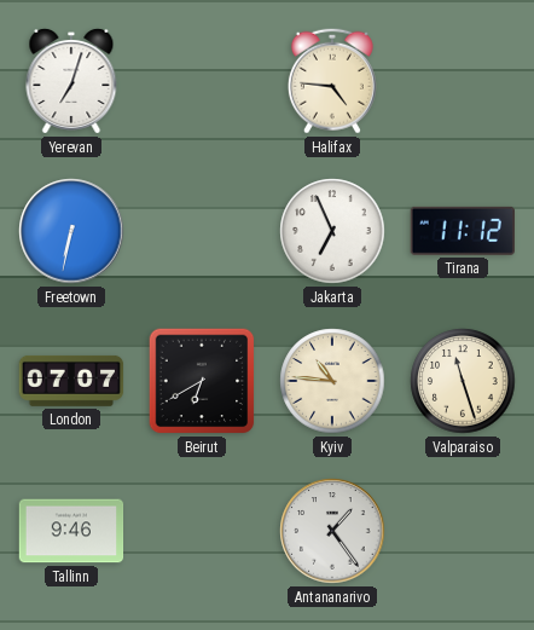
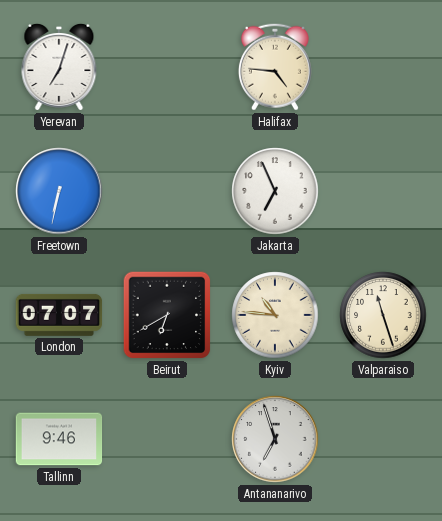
Tirana: 11:12 -> none (462, 231)
Antananarivo: 1:24 -> 6:57 (275, 439)
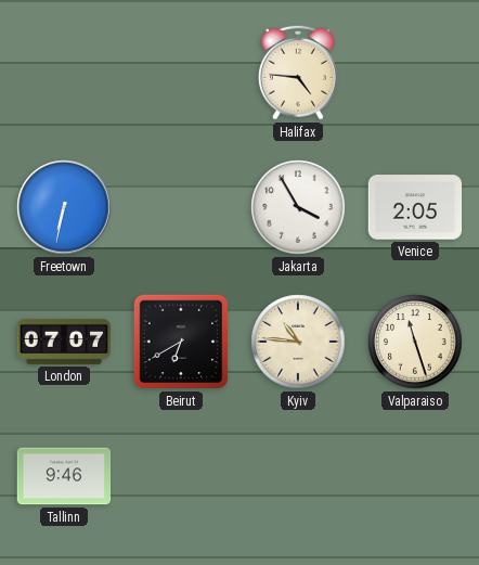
Yerevan: 7:03 -> none (59, 67)
Jakarta: 6:56 -> 3:55 (298, 207)
Venice: none -> 2:05 (415, 207)
Antananarivo: 6:57 -> none (275, 439)
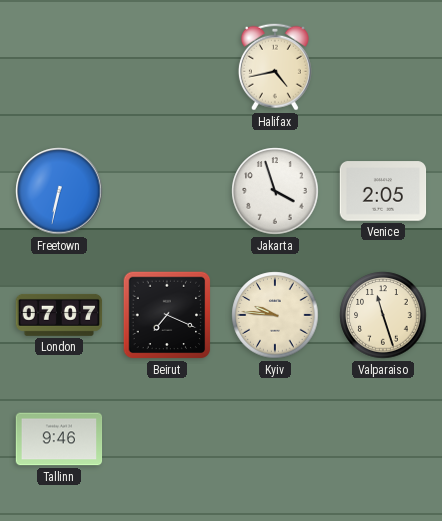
Halifax: 4:46 -> 4:43 (275, 67)
Jakarta: 3:55 -> 3:57 (275, 191)
Beirut: 6:40 -> 7:19 (167, 315)
Kyiv: 10:46 -> 9:46 (275, 315)
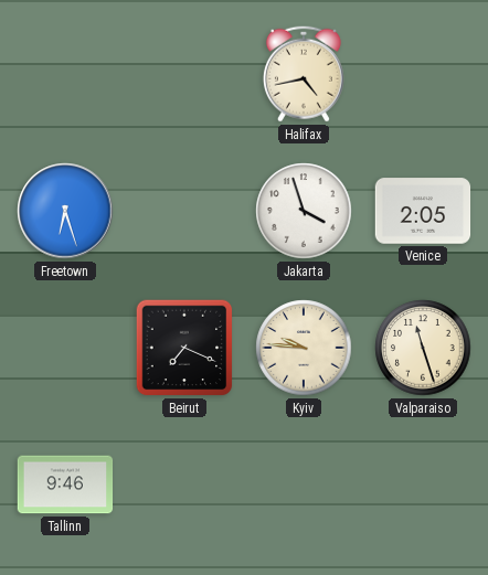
Freetown: 6:32 -> 6:27 (65, 211)
London: 07:07 -> none (59, 315)
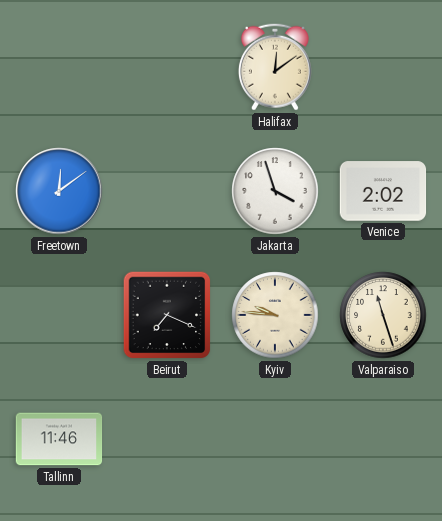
Halifax: 4:43 -> 12:09 (275, 67)
Freetown: 6:27 -> 12:09 (59, 191)
Venice: 2:05 -> 2:02 (383, 191)
Tallinn: 9:46 -> 11:46 (59, 439)
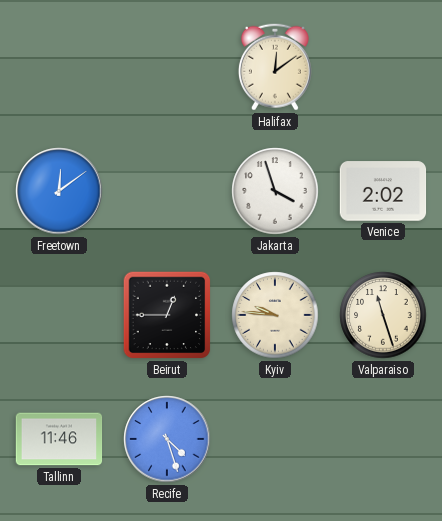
Beirut: 7:19 -> 12:45 (167, 315)
Recife: none -> 4:27 (167, 439)
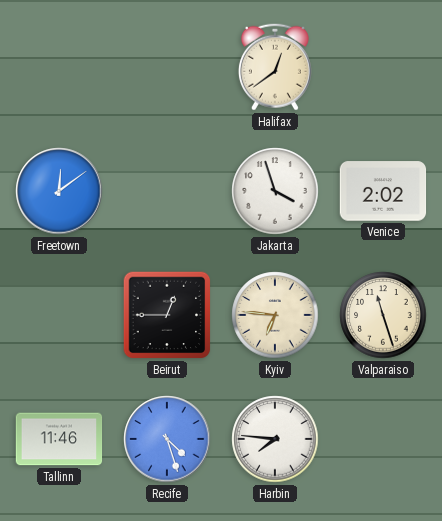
Halifax: 12:09 -> 12:39 (275, 67)
Kyiv: 9:46 -> 6:46 (275, 315)
Harbin: none -> 7:46 (275, 439)
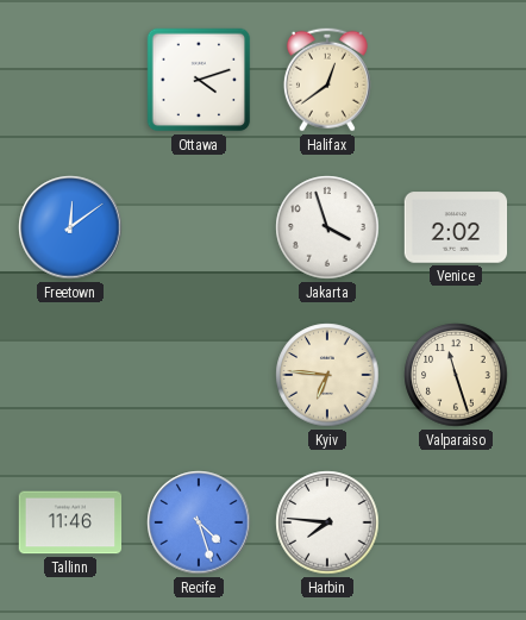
Ottawa: none -> 4:12 (199, 80)
Beirut: 12:45 -> none (167, 315)
